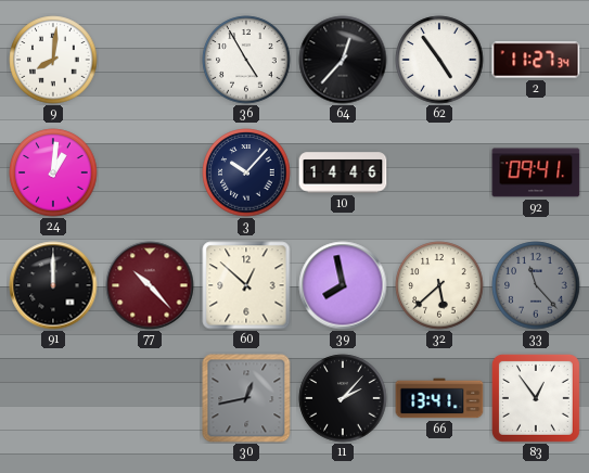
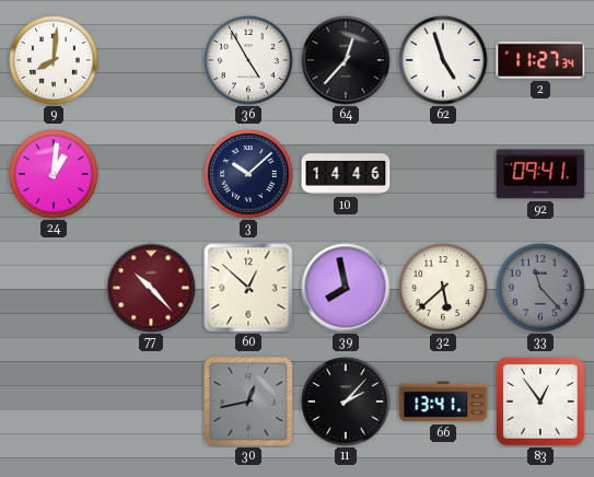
62: 4:54 -> 4:57 (443, 60)
3: 10:07 -> 10:08 (248, 174)
91: 12:00 -> none (53, 285)
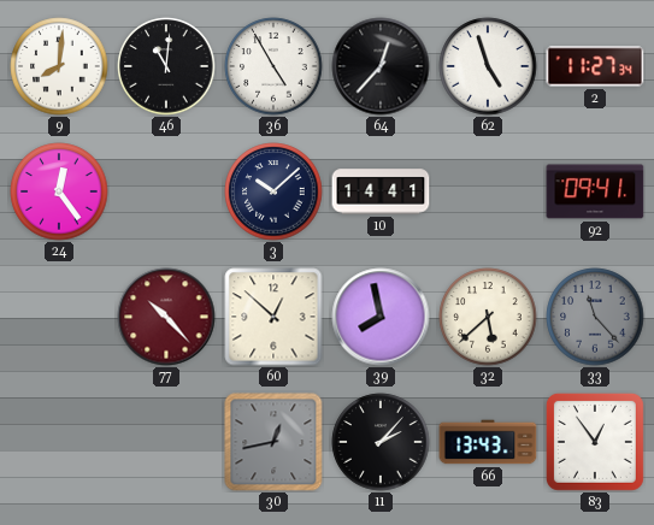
46: none -> 11:01 (166, 66)
24: 1:01 -> 12:24 (59, 191)
10: 14:46 -> 14:41 (381, 191)
66: 13:41 -> 13:43 (488, 442)
